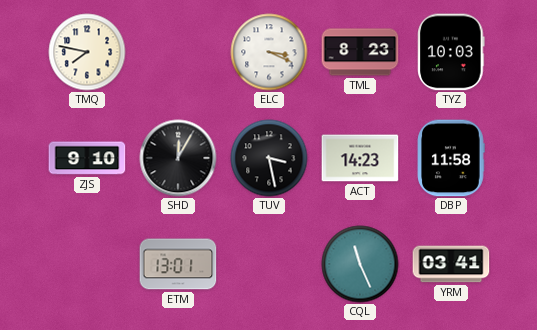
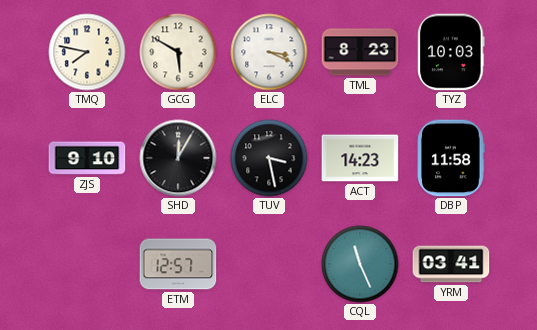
GCG: none -> 5:50 (178, 52)
ETM: 13:01 -> 12:57 (178, 264)
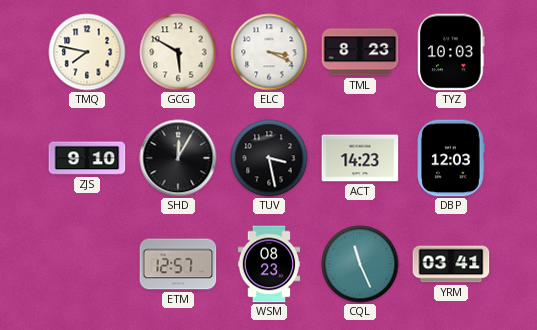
DBP: 11:58 -> 12:03 (451, 158)
WSM: none -> 08:23 (269, 264)
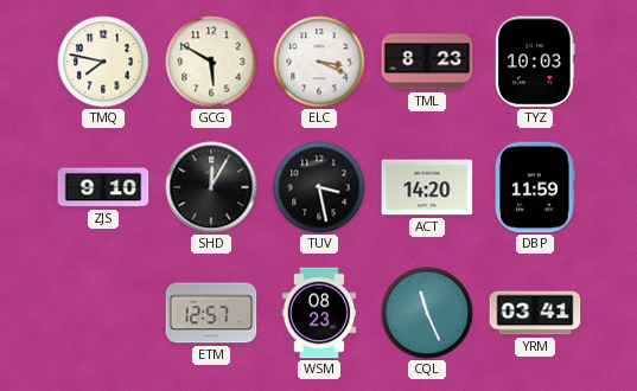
ACT: 14:23 -> 14:20 (427, 187)
DBP: 12:03 -> 11:59 (535, 187)
